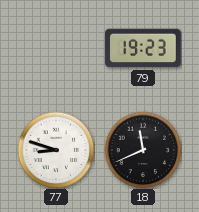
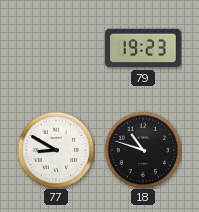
77: 8:48 -> 8:50 (56, 150)
18: 11:41 -> 10:48 (143, 150)
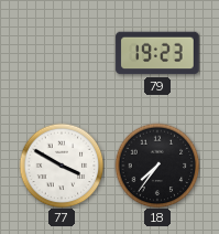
77: 8:50 -> 3:50 (62, 166)
18: 10:48 -> 7:36 (157, 166)
